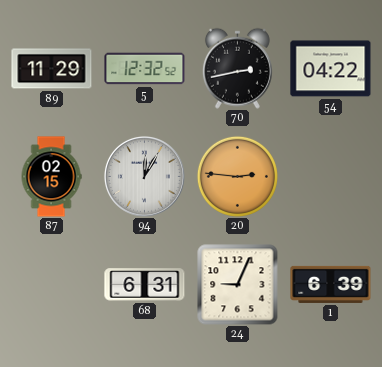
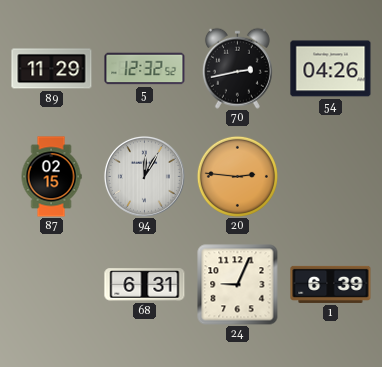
54: 04:22 -> 04:26 (331, 69)
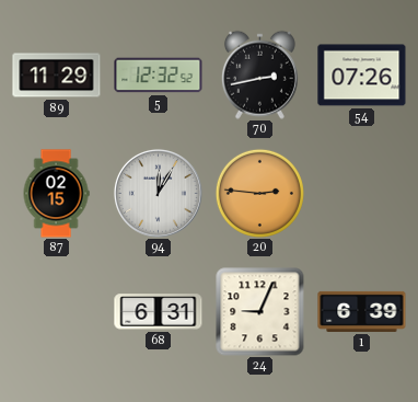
54: 04:26 -> 07:26 (362, 76)
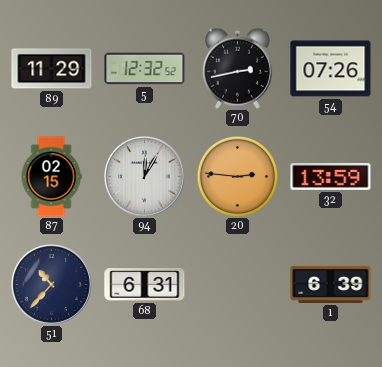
32: none -> 13:59 (331, 177)
51: none -> 10:37 (51, 284)
24: 9:04 -> none (260, 312)
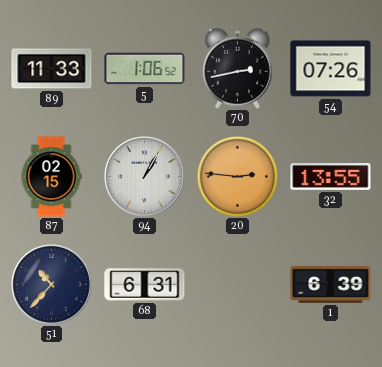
89: 11:29 -> 11:33 (52, 69)
5: 12:32 -> 1:06 (145, 69)
94: 12:05 -> 1:05 (144, 176)
32: 13:59 -> 13:55 (331, 177)
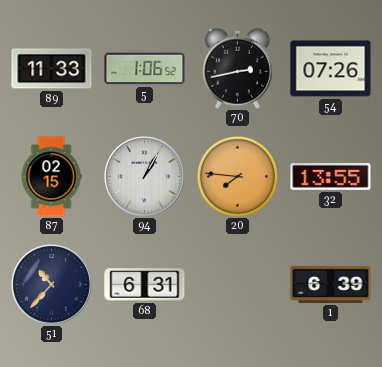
20: 2:46 -> 7:46 (237, 176)
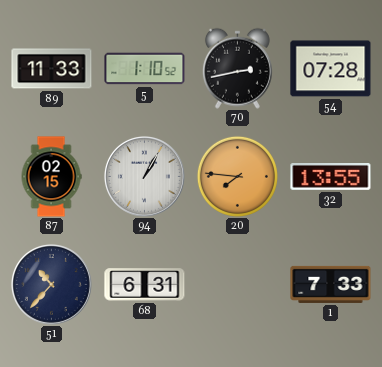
5: 1:06 -> 1:10 (145, 69)
54: 07:26 -> 07:28 (331, 69)
1: 6:39 -> 7:33 (331, 284)
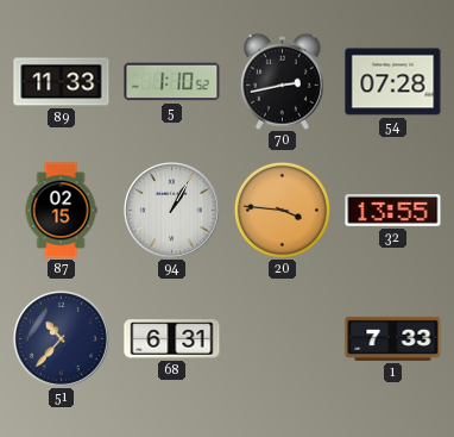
20: 7:46 -> 3:46 (282, 210)
